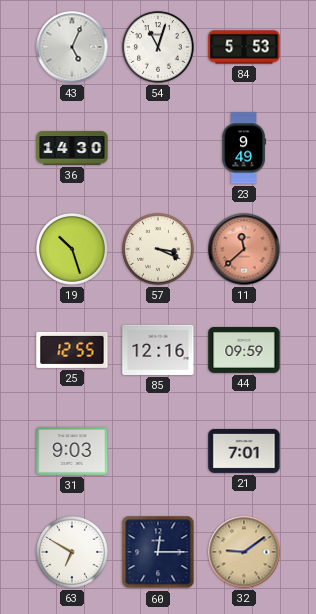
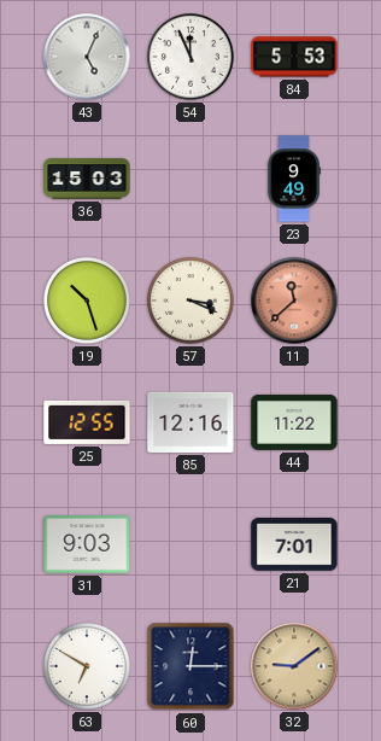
54: 11:03 -> 11:56 (192, 58)
36: 14:30 -> 15:03 (87, 179)
44: 09:59 -> 11:22 (294, 422)
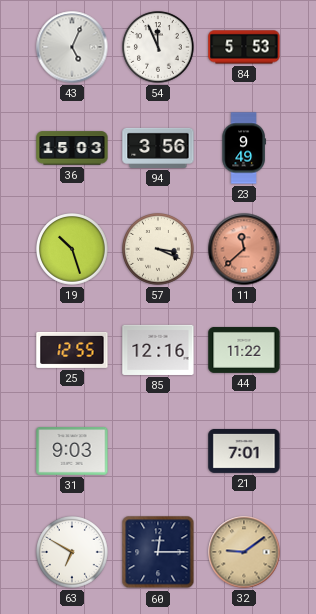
94: none -> 3:56 (158, 148)
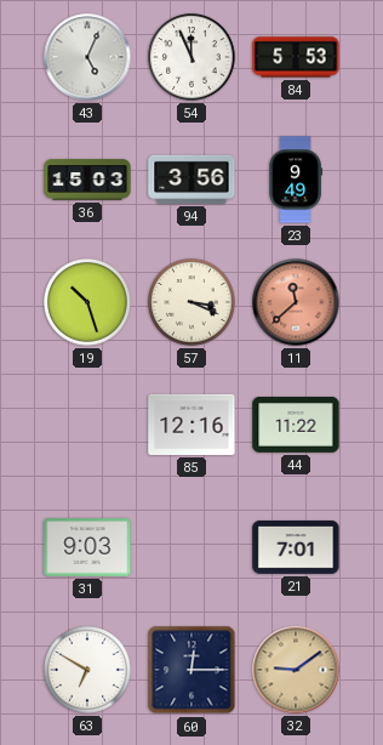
25: 12:55 -> none (72, 350)
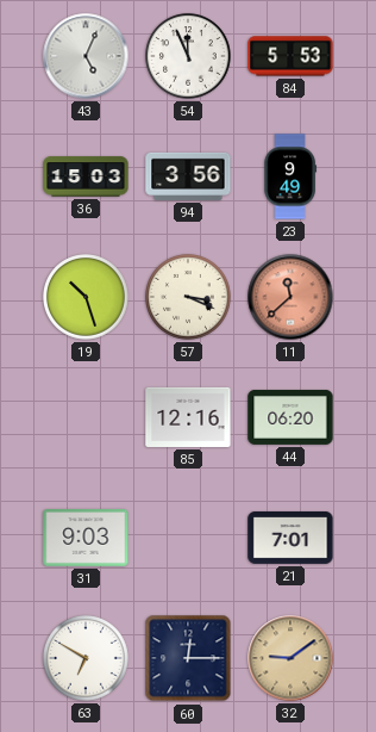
44: 11:22 -> 06:20 (290, 417)
